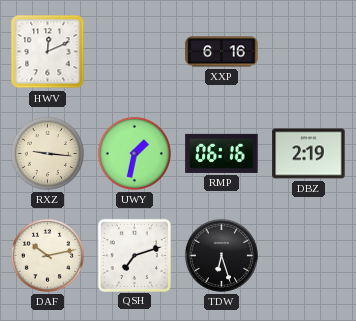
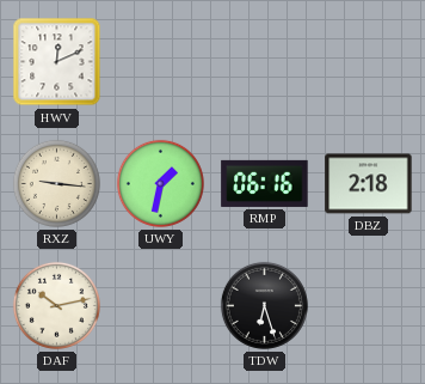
XXP: 6:16 -> none (222, 52)
DBZ: 2:19 -> 2:18 (369, 184)
QSH: 7:12 -> none (134, 255)
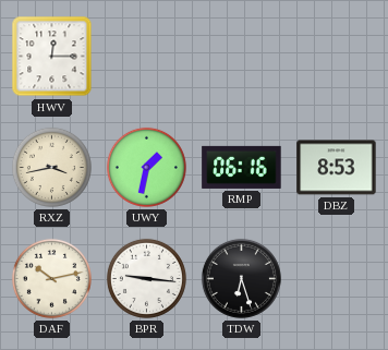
HWV: 12:11 -> 12:15 (52, 57)
RXZ: 9:16 -> 3:43 (51, 167)
DBZ: 2:18 -> 8:53 (337, 168)
BPR: none -> 9:16 (146, 278)
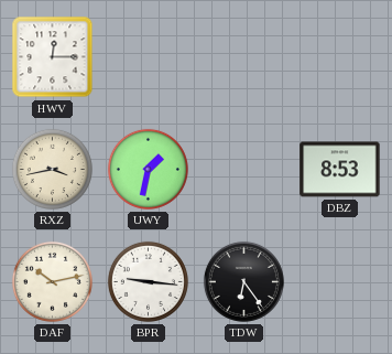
RMP: 06:16 -> none (242, 167)
TDW: 6:27 -> 6:24 (243, 281)
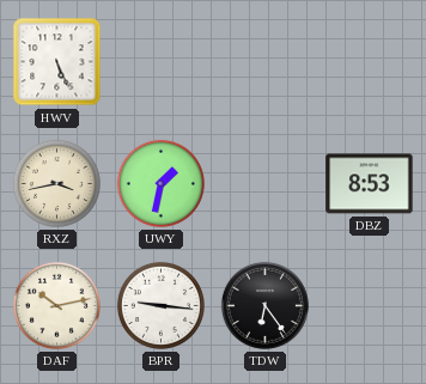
HWV: 12:15 -> 5:26 (57, 62)
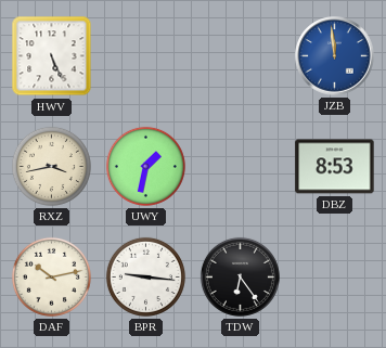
JZB: none -> 11:59 (335, 56)
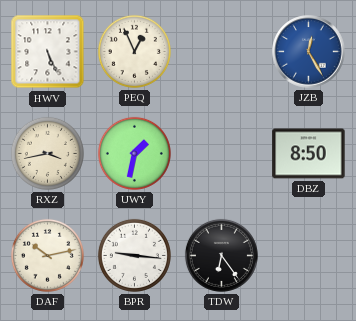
PEQ: none -> 12:56 (134, 51)
JZB: 11:59 -> 12:25 (309, 52)
DBZ: 8:53 -> 8:50 (309, 154)
